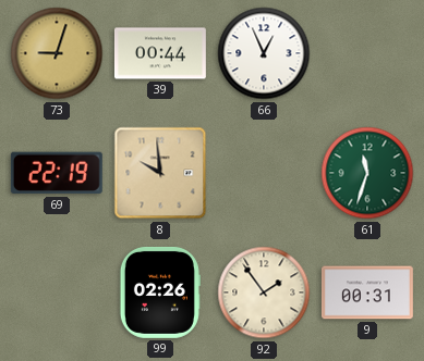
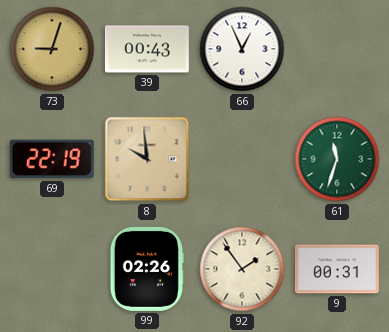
39: 00:44 -> 00:43 (147, 49)
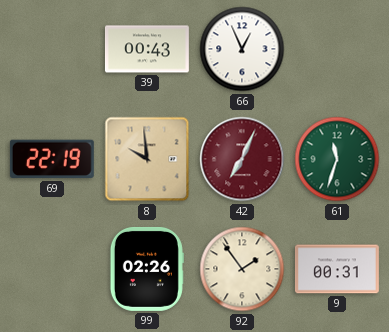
73: 9:03 -> none (52, 49)
42: none -> 7:04 (242, 159)
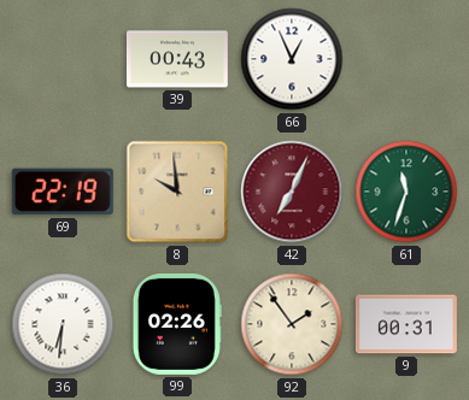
36: none -> 6:31 (63, 324)
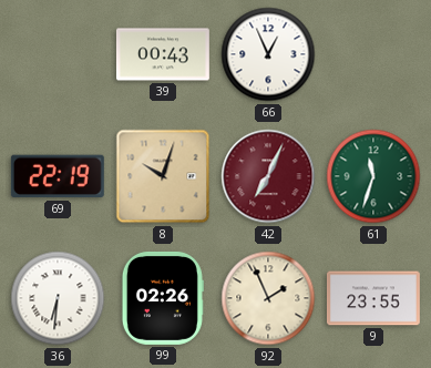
8: 9:59 -> 10:03 (163, 176)
92: 1:54 -> 1:56 (268, 298)
9: 00:31 -> 23:55 (373, 298)
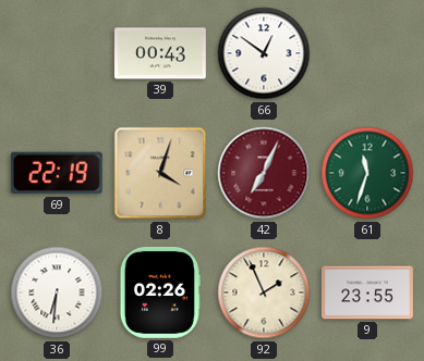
66: 12:56 -> 12:51 (264, 53)
8: 10:03 -> 4:03 (160, 173)
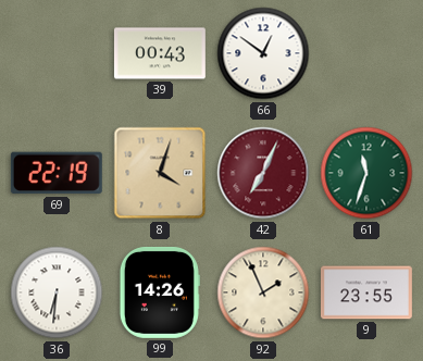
99: 02:26 -> 14:26 (160, 292)
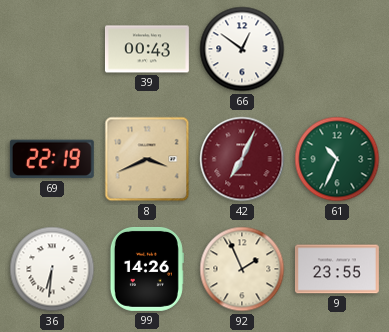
8: 4:03 -> 3:41 (147, 159)
61: 11:33 -> 10:34 (337, 159)
